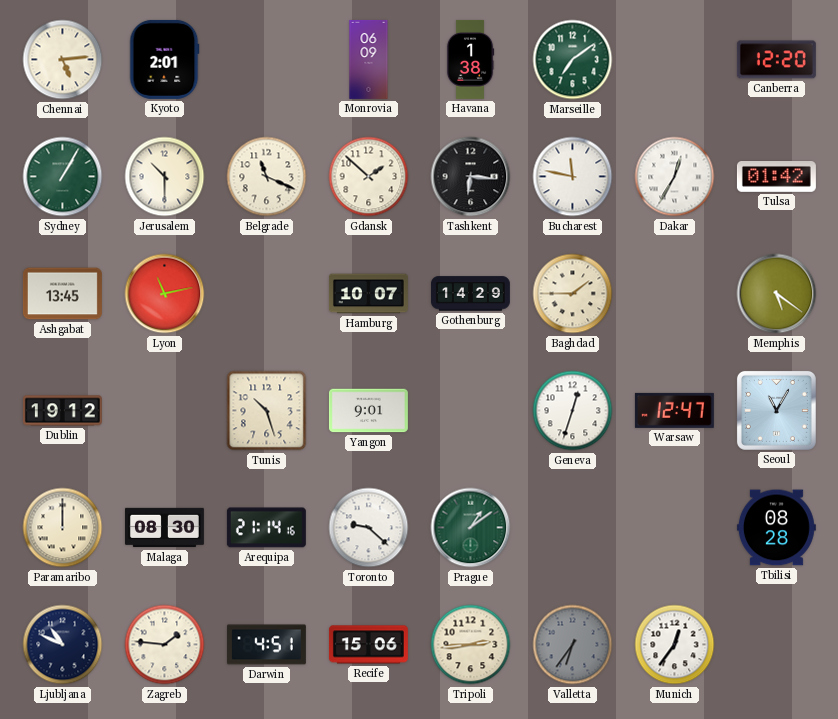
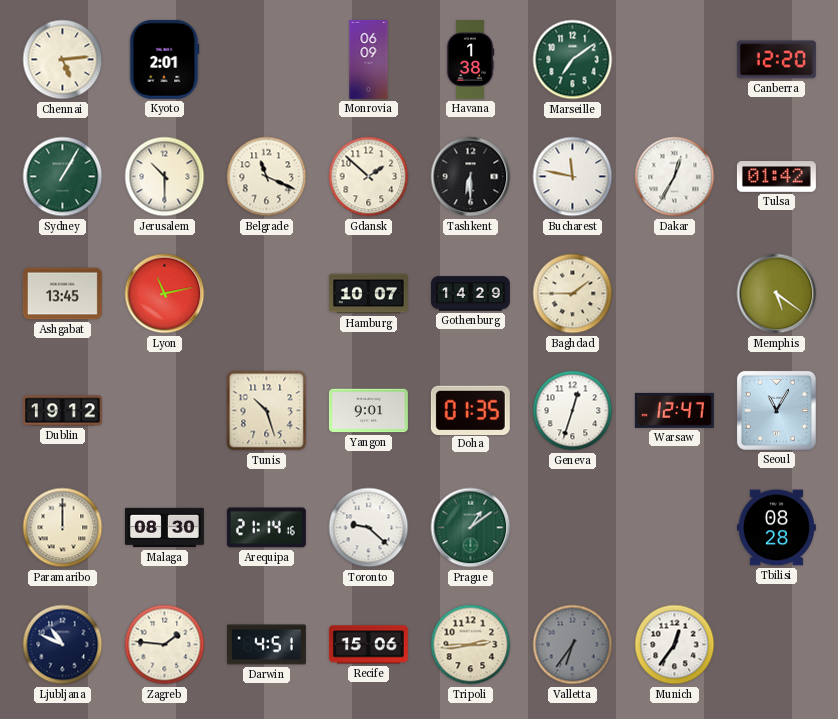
Tashkent: 6:16 -> 6:30 (471, 177)
Doha: none -> 01:35 (470, 410)
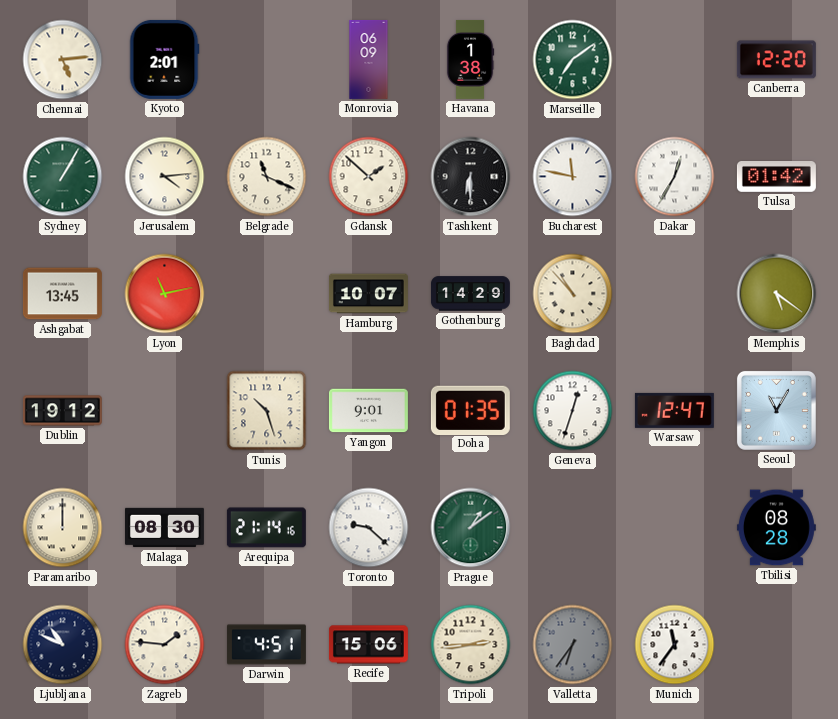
Jerusalem: 10:30 -> 4:14 (165, 177)
Baghdad: 1:45 -> 10:53 (573, 294)
Munich: 12:36 -> 11:36 (675, 645)
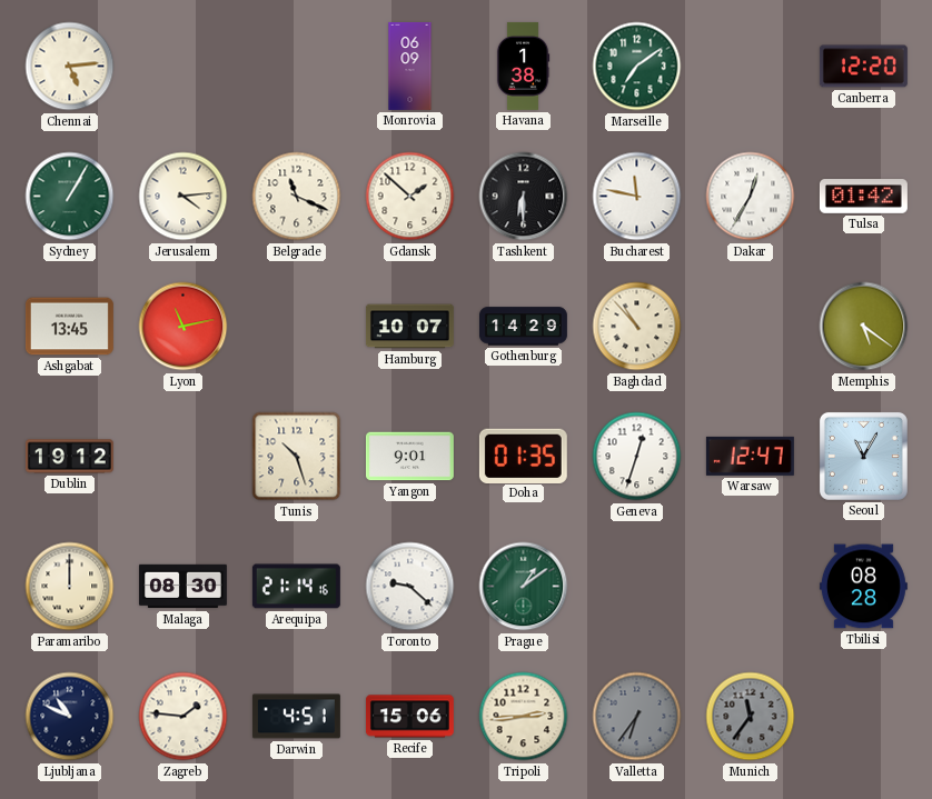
Kyoto: 2:01 -> none (164, 59)
Munich dial: white -> grey (751, 717)
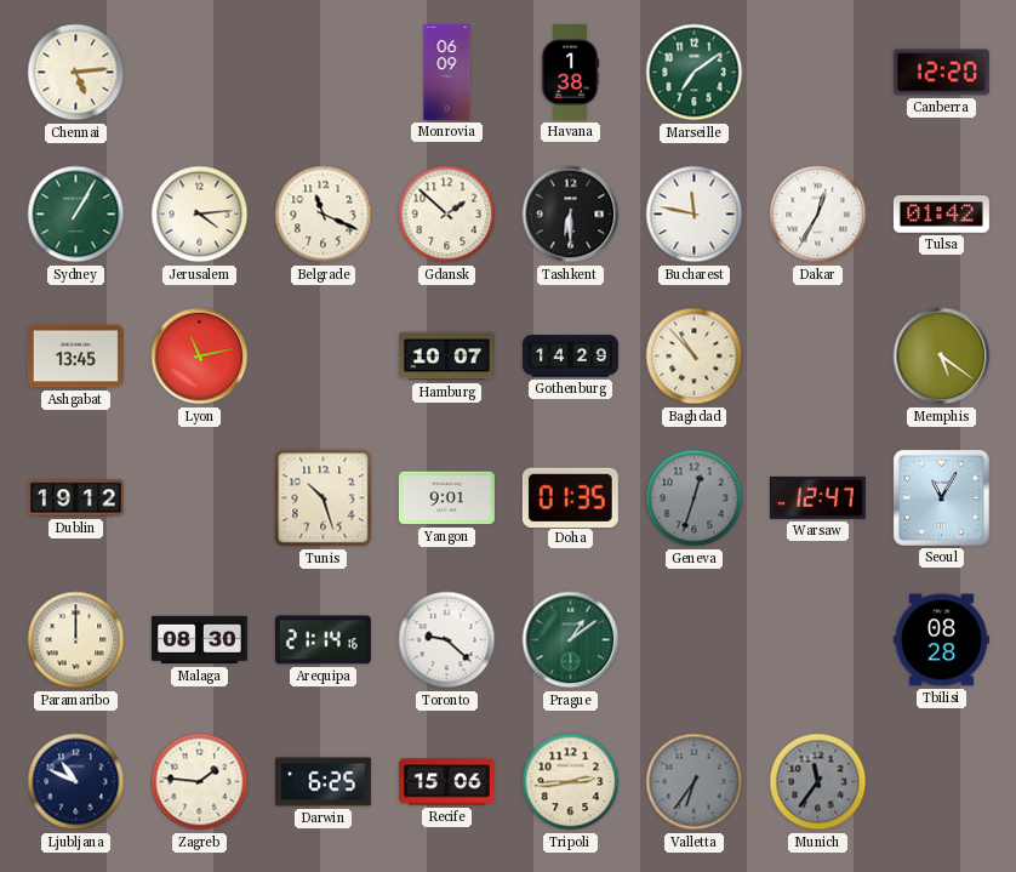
Geneva dial: white -> grey (695, 498)
Darwin: 4:51 -> 6:25 (323, 782)
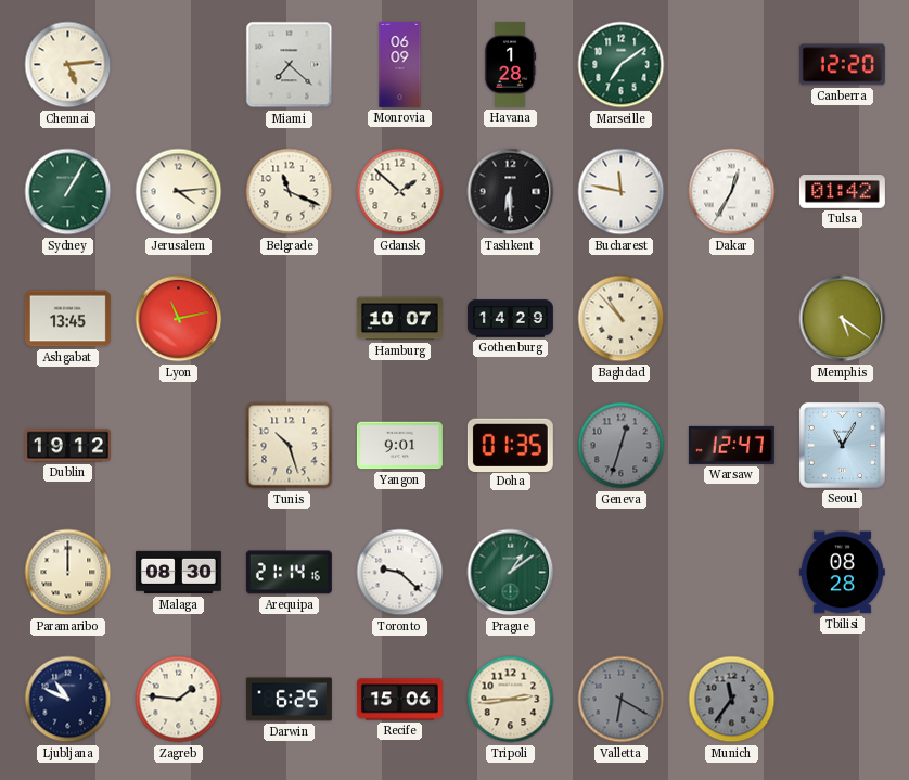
Miami: none -> 7:22 (290, 65)
Havana: 1:38 -> 1:28 (510, 64)
Valletta: 6:36 -> 6:20 (622, 700)
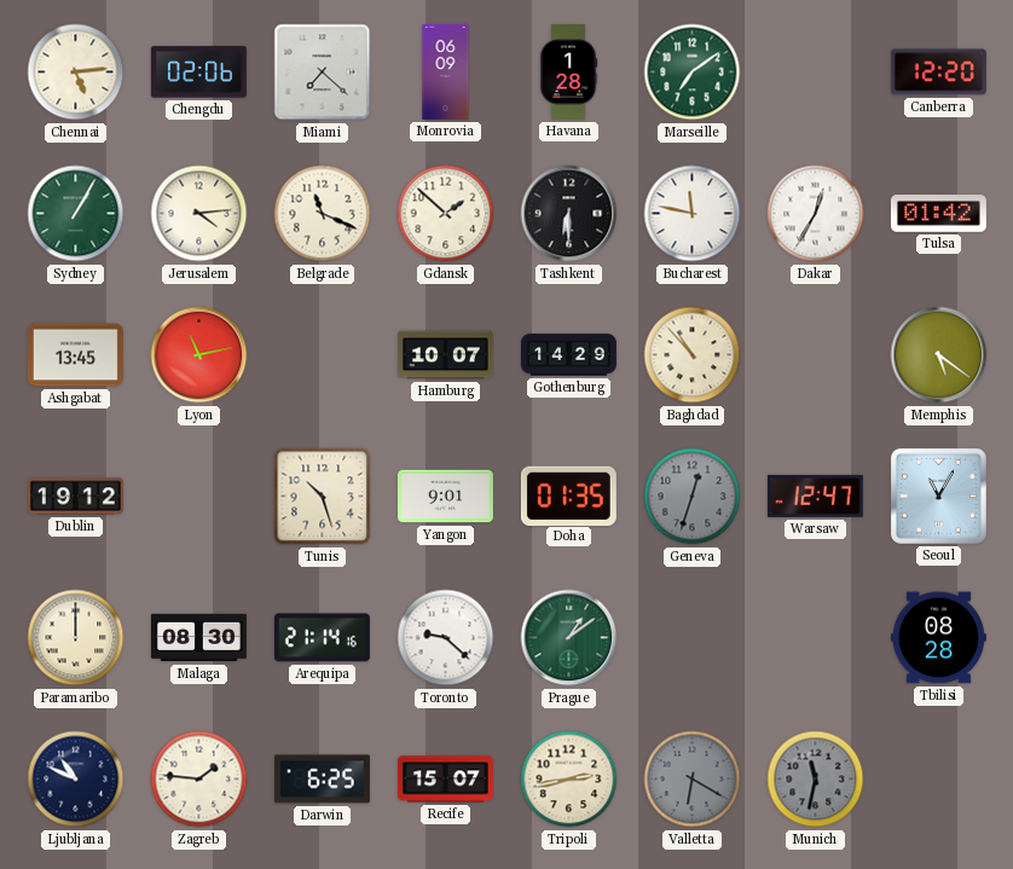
Chengdu: none -> 02:06 (198, 73)
Recife: 15:06 -> 15:07 (445, 780)
Tripoli: 2:44 -> 2:43 (569, 780)
Munich: 11:36 -> 11:32 (816, 780)
